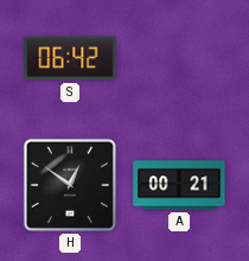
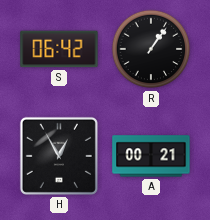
R: none -> 1:06 (151, 49)
H: 12:51 -> 12:55 (59, 156)
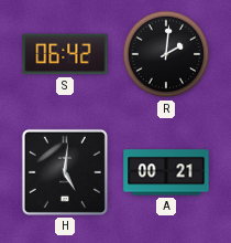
R: 1:06 -> 2:01 (166, 54)
H: 12:55 -> 5:01 (65, 172)
